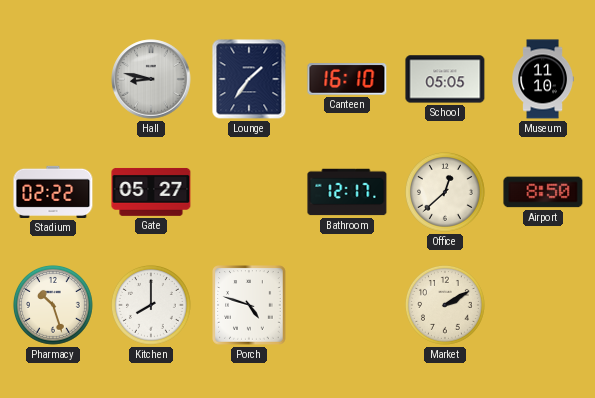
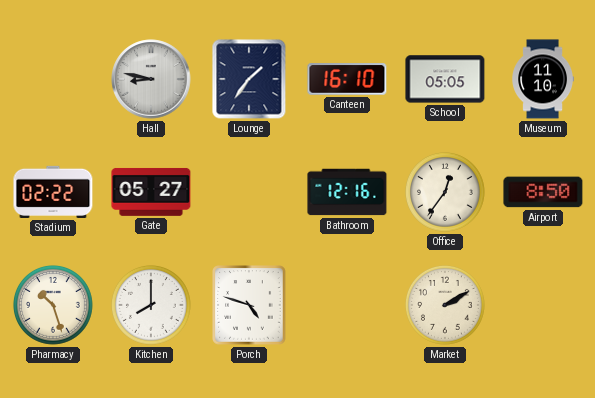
Bathroom: 12:17 -> 12:16 (347, 192)
Office: 12:38 -> 12:36 (445, 193)
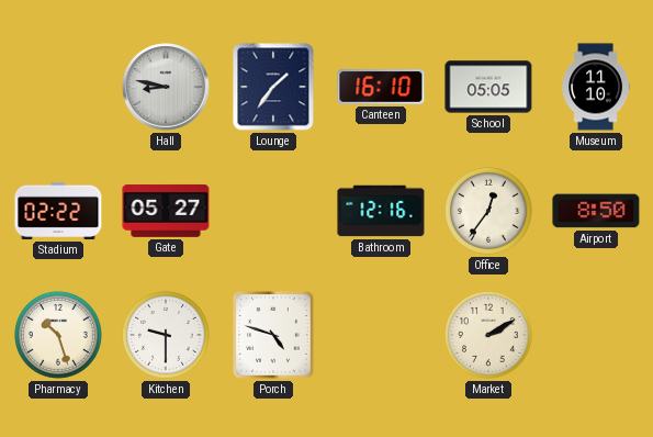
Kitchen: 8:00 -> 9:30 (166, 336)
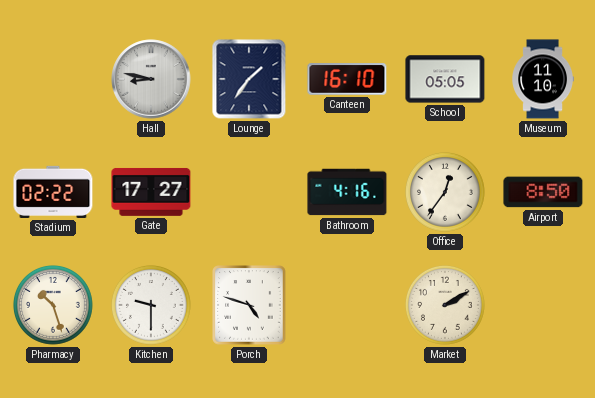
Gate: 05:27 -> 17:27 (151, 192)
Bathroom: 12:16 -> 4:16 (347, 192)
